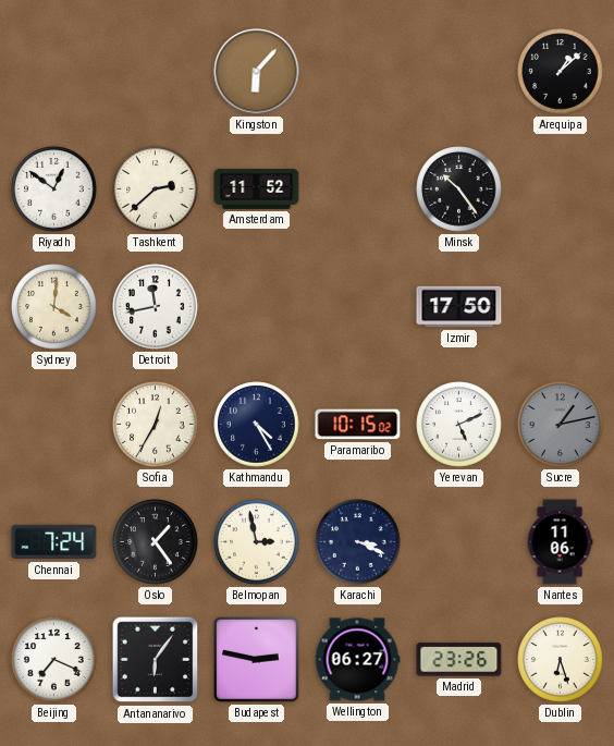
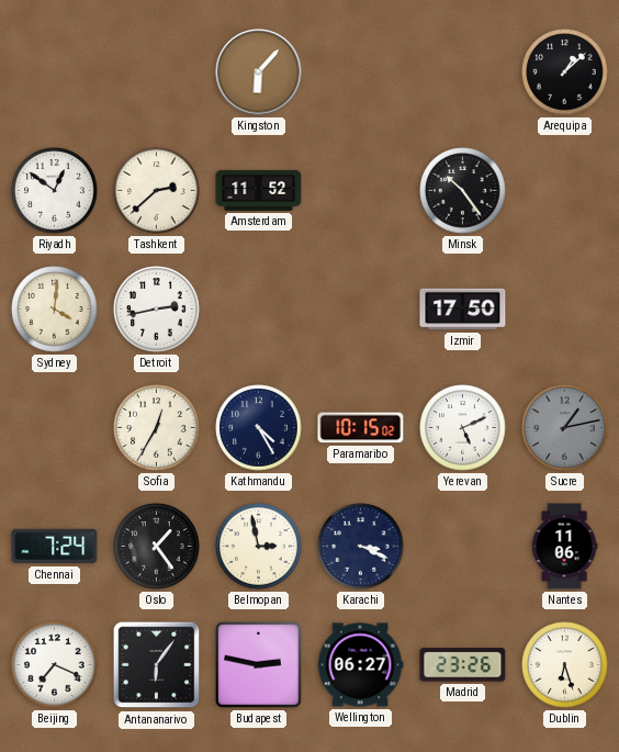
Detroit: 11:43 -> 2:43 (157, 310)
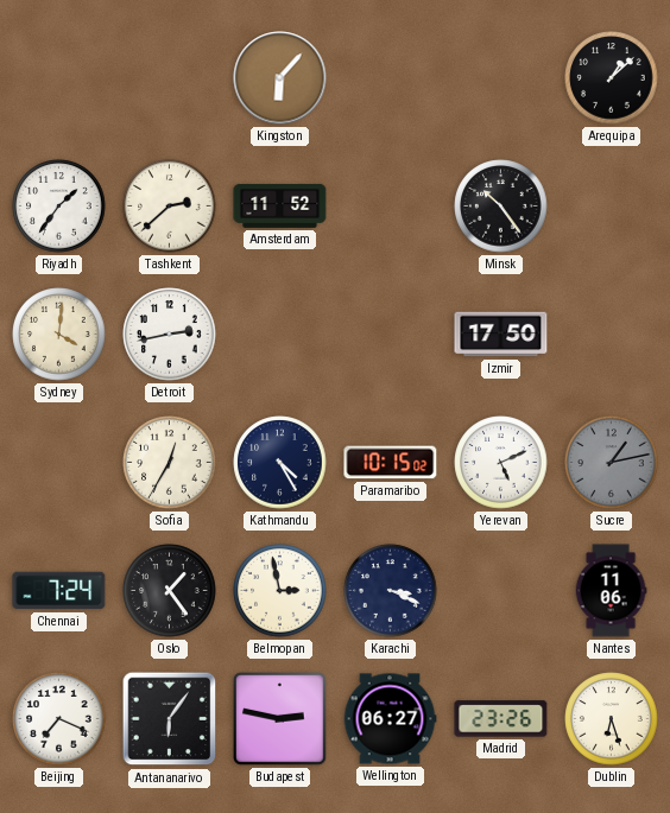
Riyadh: 12:51 -> 1:36 (59, 207)
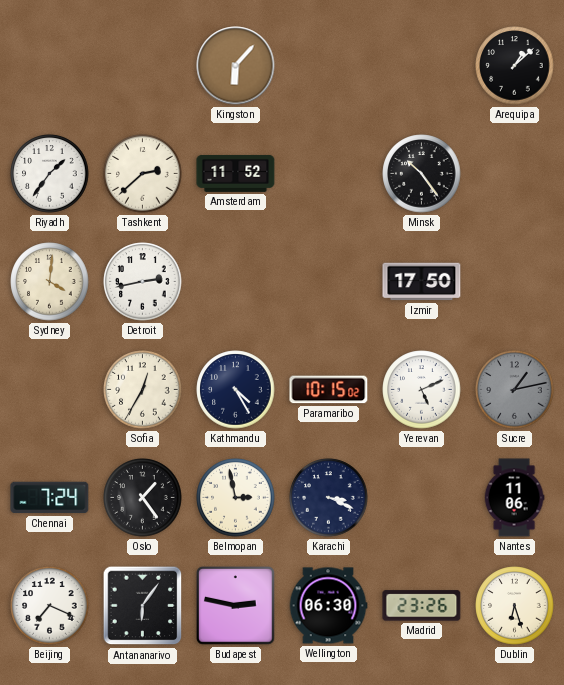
Wellington: 06:27 -> 06:30 (328, 606)
